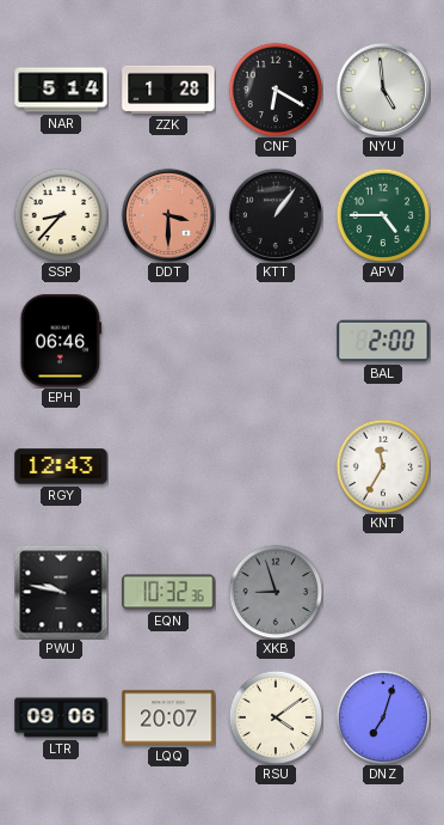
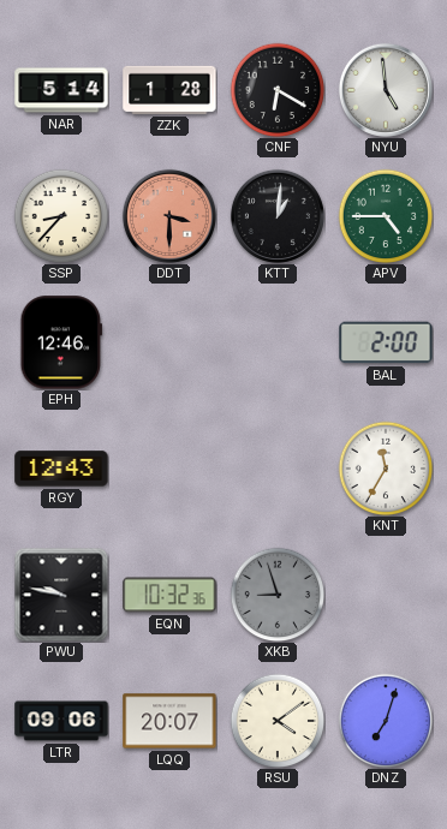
KTT: 1:06 -> 1:01 (278, 216)
EPH: 06:46 -> 12:46 (61, 342)
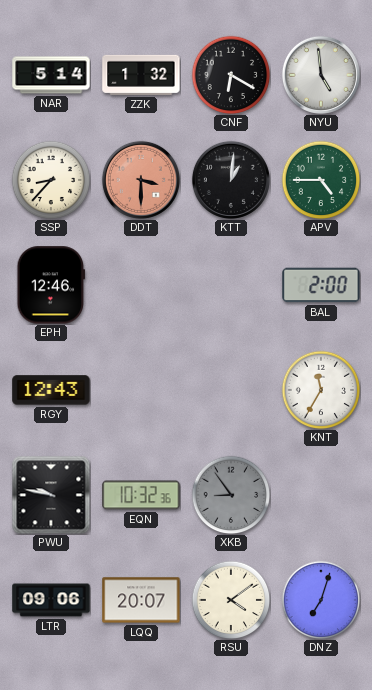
ZZK: 1:28 -> 1:32 (141, 75)
XKB: 8:57 -> 8:54 (231, 495)
